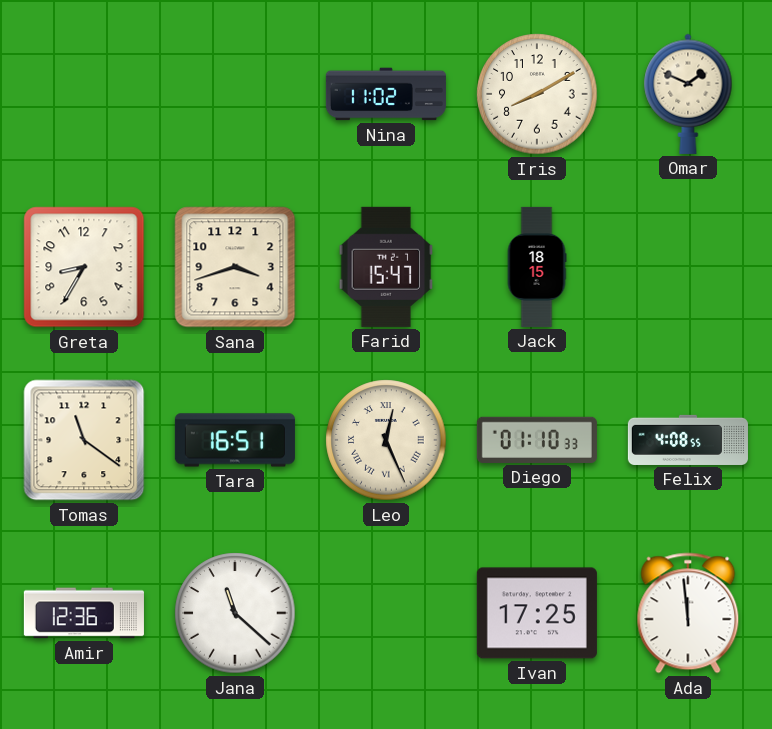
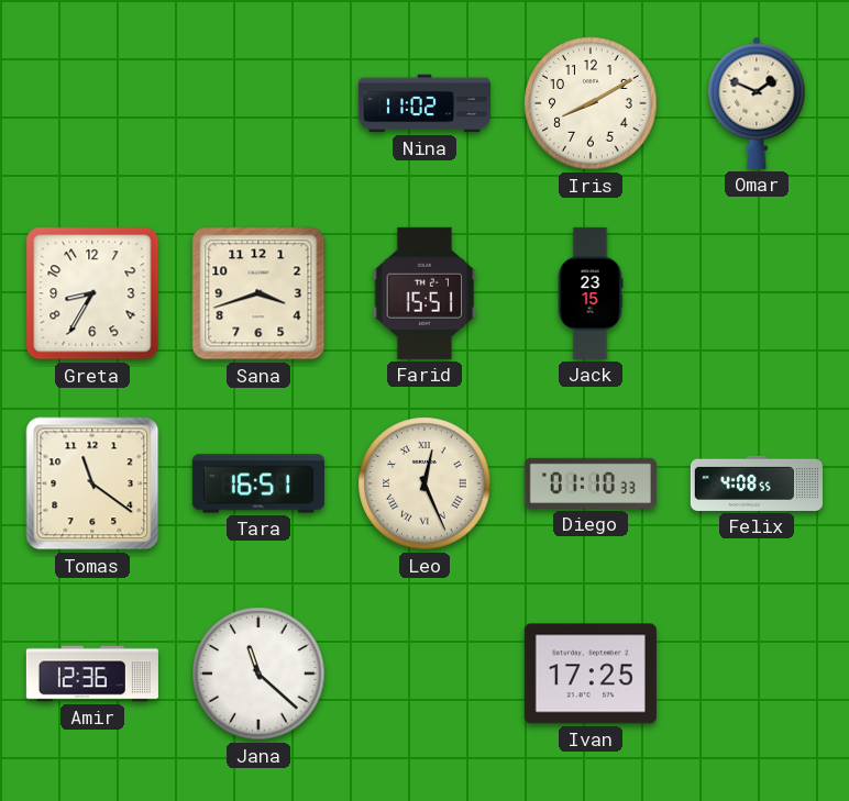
Farid: 15:47 -> 15:51 (424, 293)
Jack: 18:15 -> 23:15 (591, 293)
Ada: 11:59 -> none (688, 613)
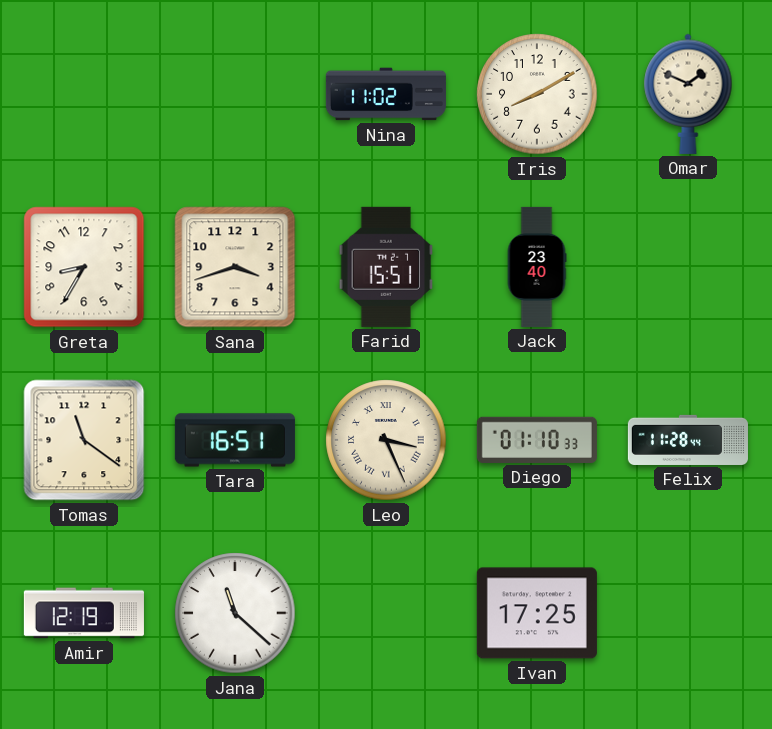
Jack: 23:15 -> 23:40 (537, 267)
Leo: 12:26 -> 3:26 (386, 440)
Felix: 4:08 -> 11:28 (688, 440)
Amir: 12:36 -> 12:19 (84, 613)
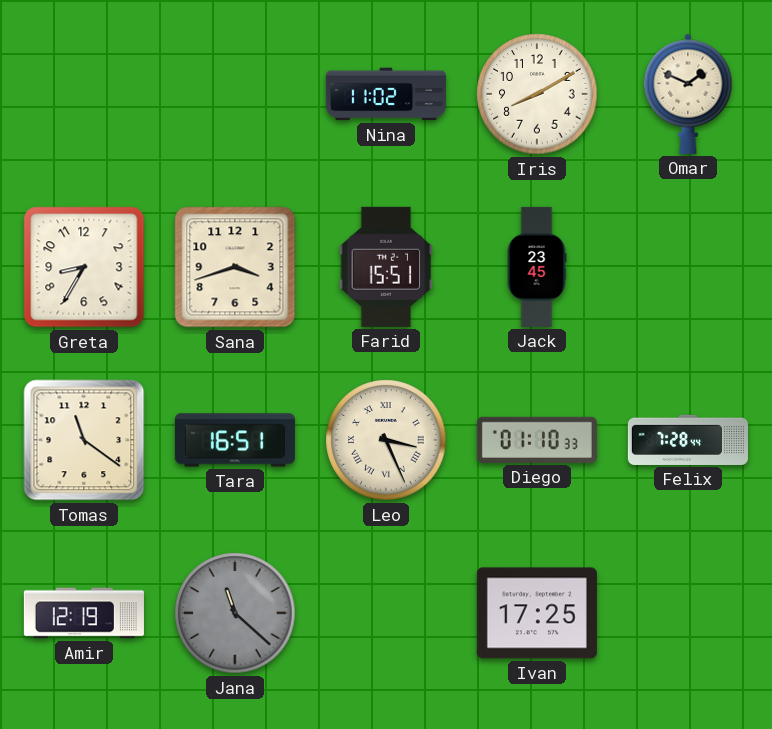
Jack: 23:40 -> 23:45 (537, 267)
Felix: 11:28 -> 7:28 (688, 440)
Jana dial: white -> grey (235, 613)
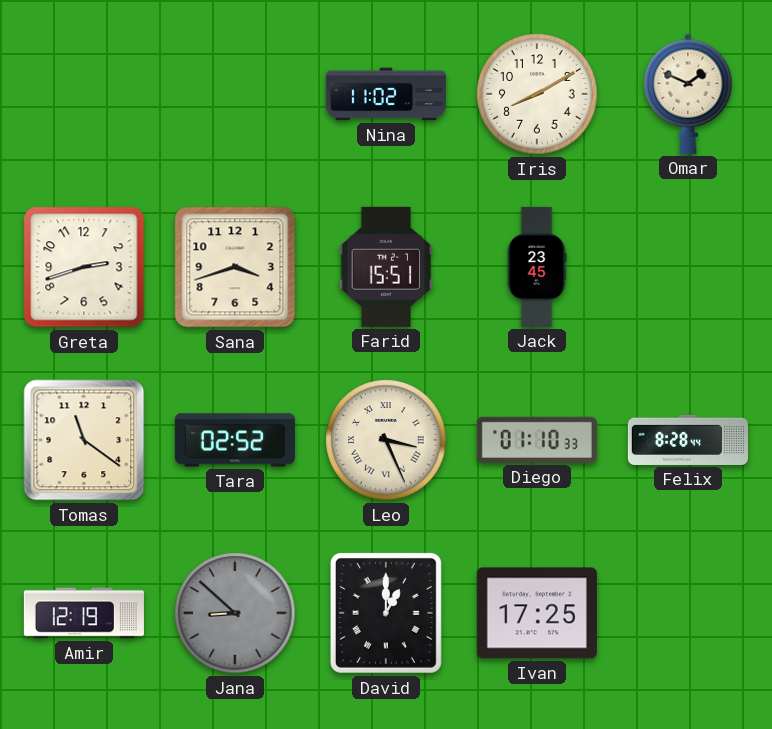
Greta: 8:35 -> 2:42 (84, 267)
Tara: 16:51 -> 02:52 (235, 440)
Felix: 7:28 -> 8:28 (688, 440)
Jana: 11:22 -> 8:52 (235, 613)
David: none -> 1:00 (386, 613)
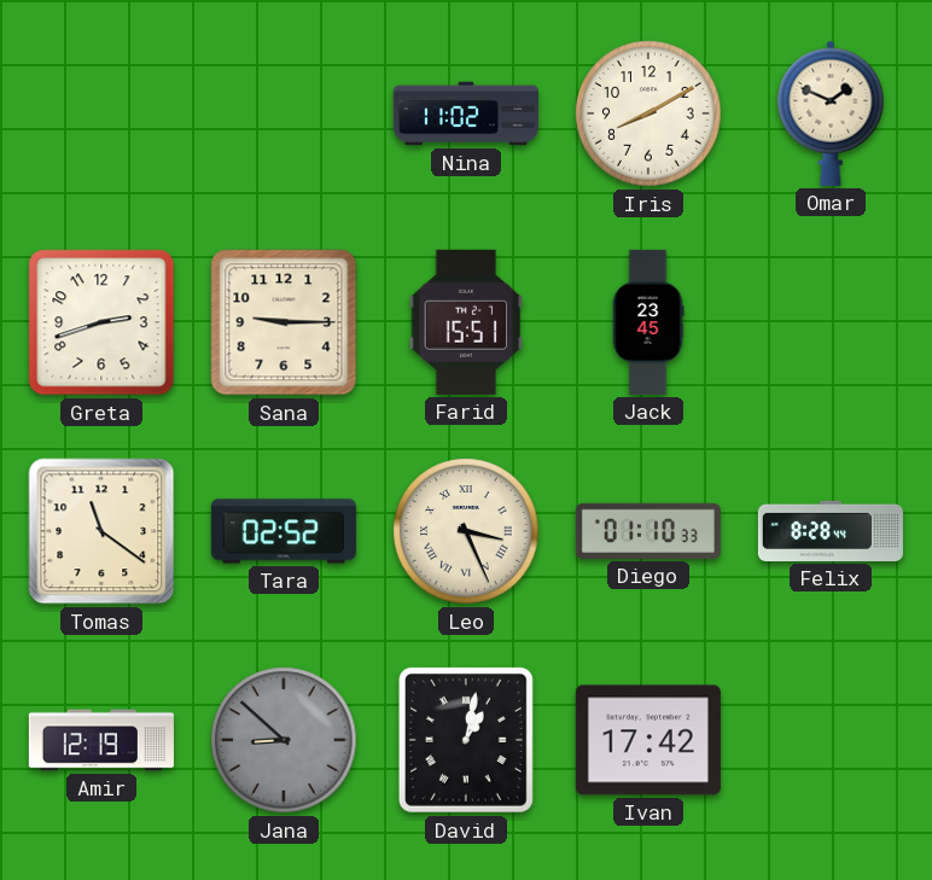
Sana: 3:42 -> 9:15 (284, 322)
David: 1:00 -> 1:02 (466, 740)
Ivan: 17:25 -> 17:42 (648, 740)
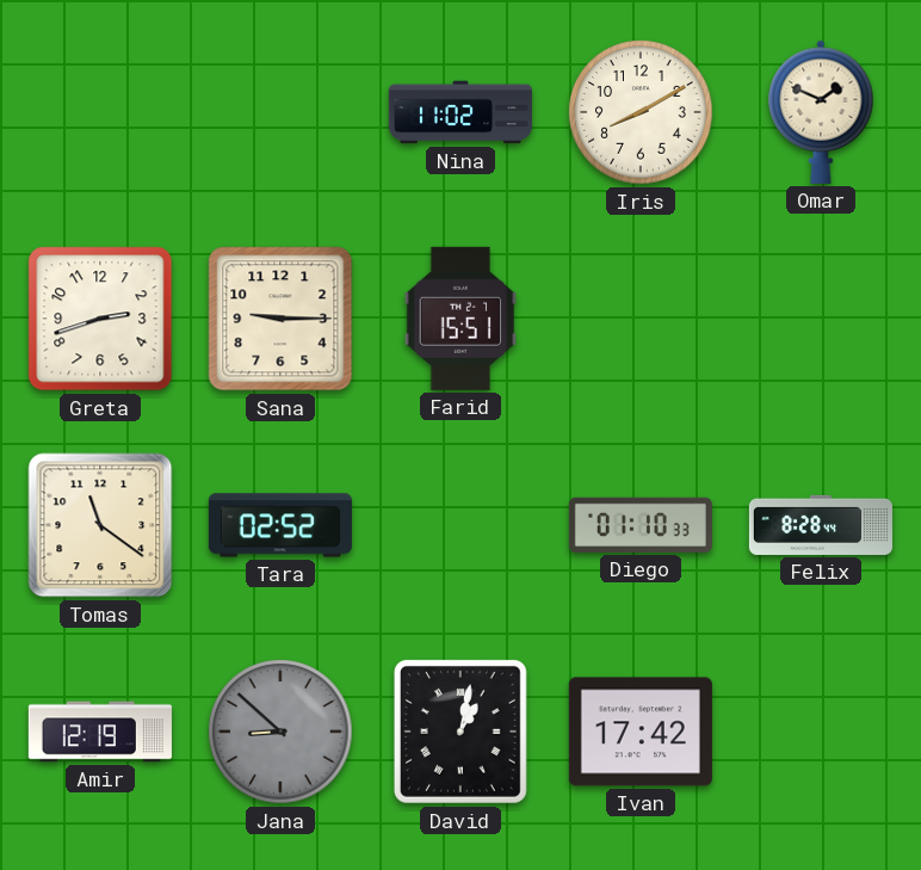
Jack: 23:45 -> none (648, 322)
Leo: 3:26 -> none (466, 531)
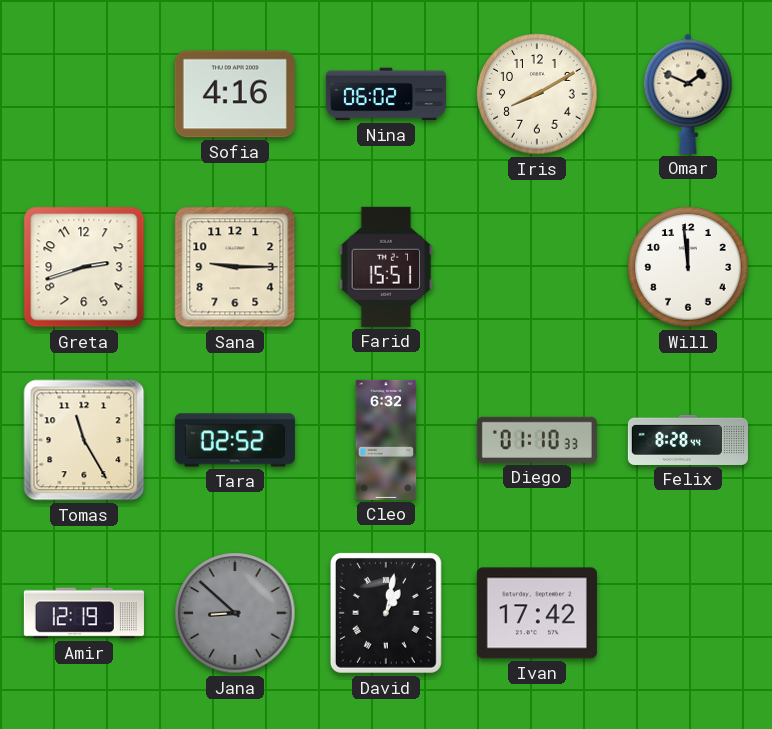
Sofia: none -> 4:16 (235, 94)
Nina: 11:02 -> 06:02 (386, 94)
Will: none -> 11:59 (688, 267)
Tomas: 11:21 -> 11:25 (84, 440)
Cleo: none -> 6:32 (386, 440)
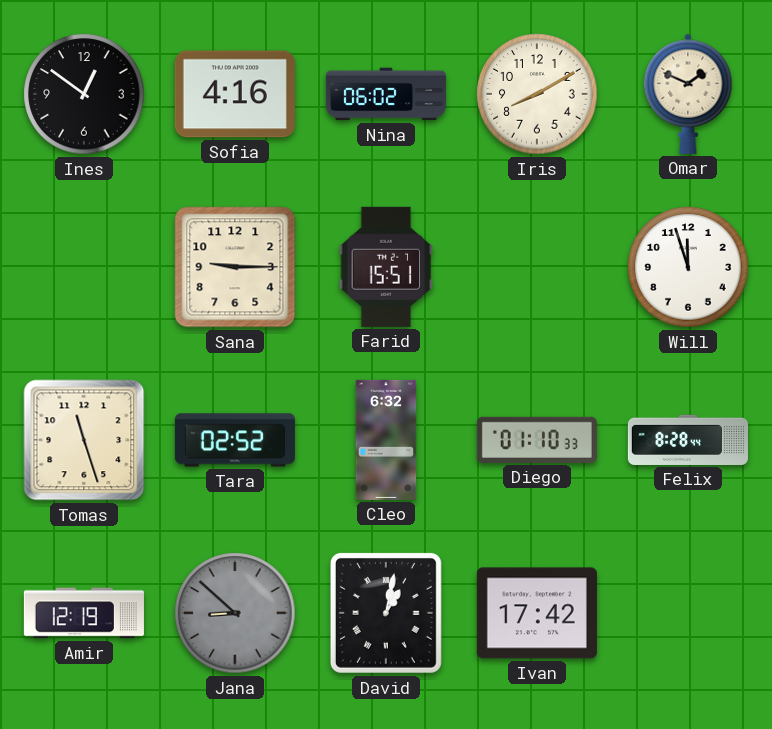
Ines: none -> 12:51 (84, 94)
Greta: 2:42 -> none (84, 267)
Will: 11:59 -> 11:57 (688, 267)
Tomas: 11:25 -> 11:27 (84, 440)
